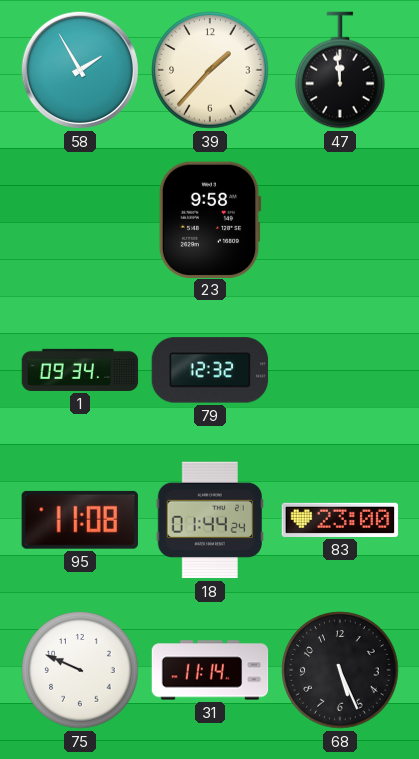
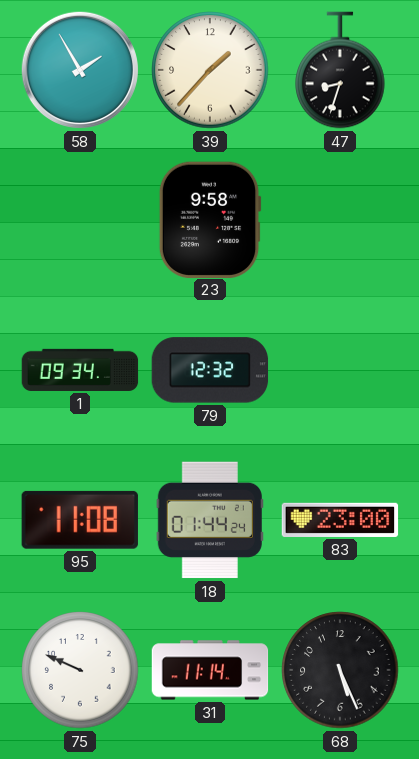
47: 11:59 -> 8:33 (340, 70)
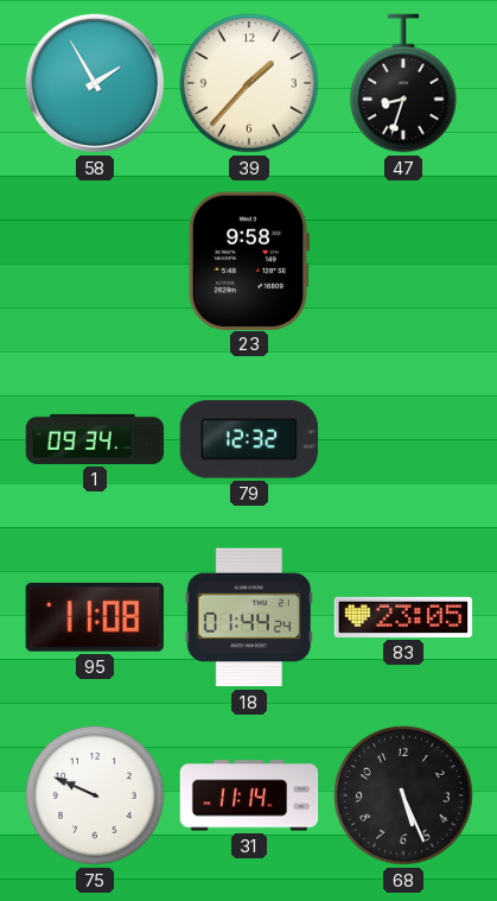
83: 23:00 -> 23:05 (403, 617)
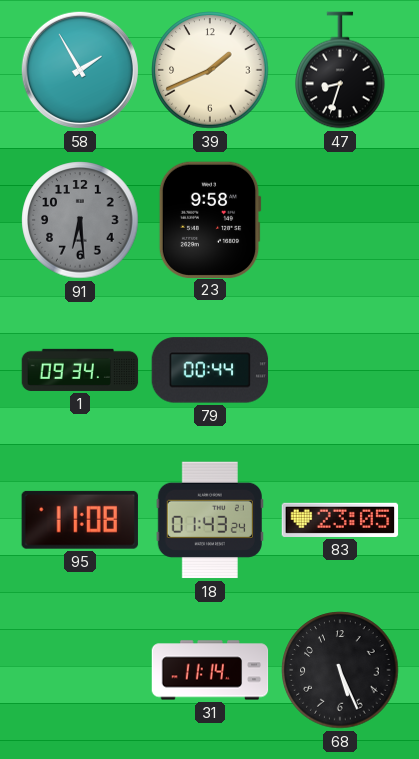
39: 1:37 -> 1:41 (210, 70)
91: none -> 6:29 (80, 220)
79: 12:32 -> 00:44 (210, 370)
18: 01:44 -> 01:43 (210, 520)
75: 9:49 -> none (95, 795)
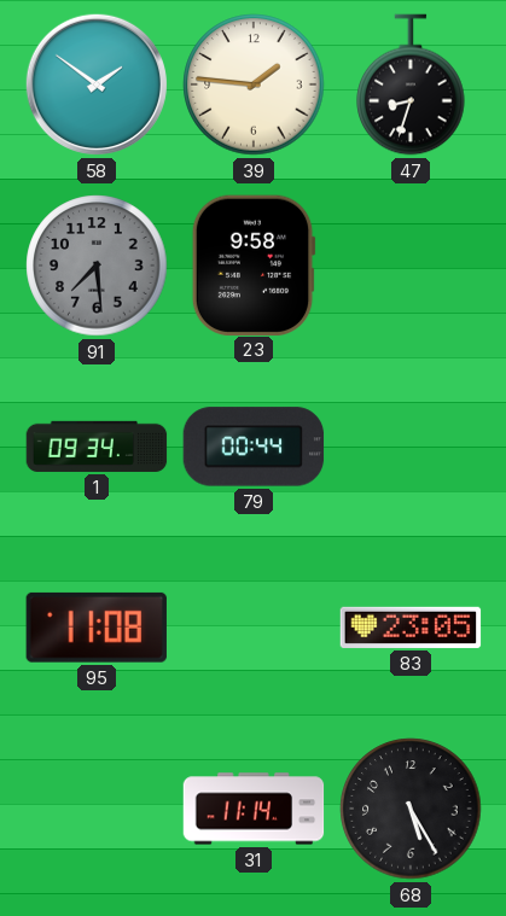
58: 1:55 -> 1:51 (97, 84)
39: 1:41 -> 1:46 (254, 84)
91: 6:29 -> 7:29 (97, 266)
18: 01:43 -> none (210, 520)
68: 5:26 -> 5:25 (411, 809)
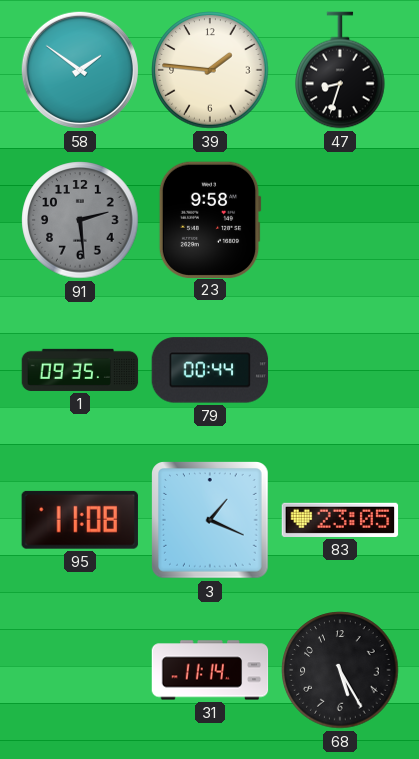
91: 7:29 -> 2:29 (80, 220)
1: 09:34 -> 09:35 (80, 370)
3: none -> 1:19 (211, 521)
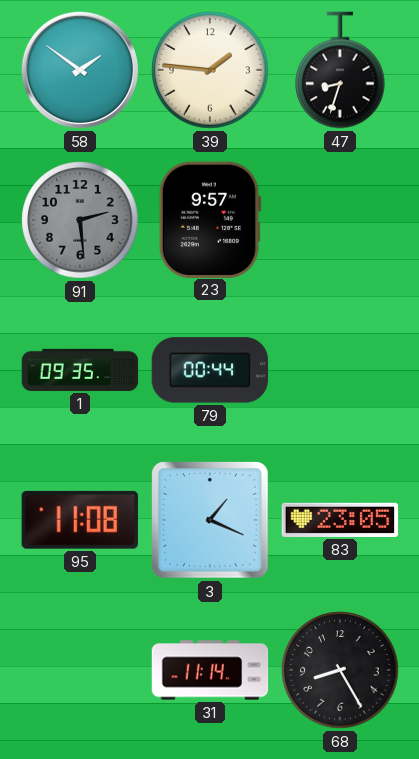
23: 9:58 -> 9:57 (210, 219)
68: 5:25 -> 8:25 (340, 670)
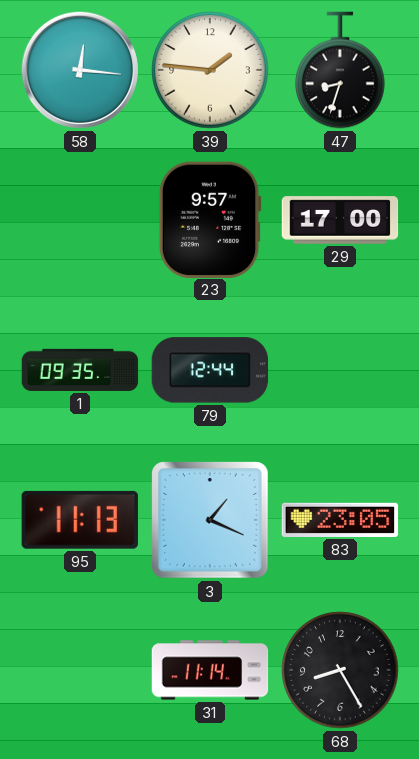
58: 1:51 -> 12:16 (80, 70)
91: 2:29 -> none (80, 220)
29: none -> 17:00 (340, 220)
79: 00:44 -> 12:44 (210, 370)
95: 11:08 -> 11:13 (80, 520)
